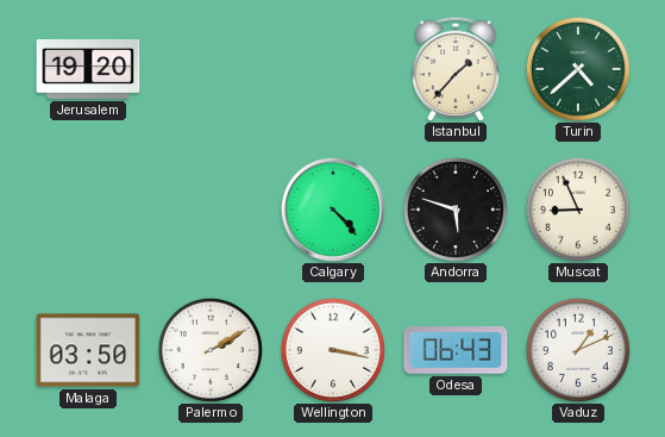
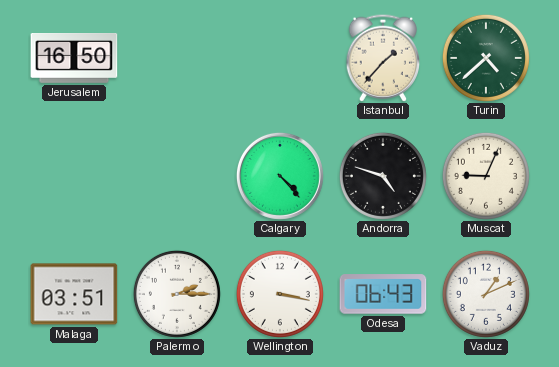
Jerusalem: 19:20 -> 16:50 (74, 59)
Andorra: 5:48 -> 4:48 (383, 176)
Muscat: 8:56 -> 9:04 (486, 176)
Malaga: 03:50 -> 03:51 (74, 294)
Palermo: 2:10 -> 2:15 (177, 294)
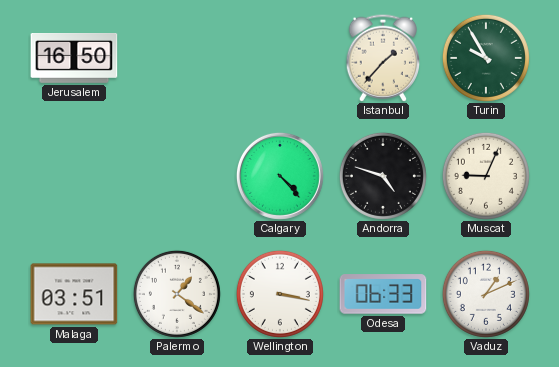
Turin: 4:38 -> 9:55 (486, 58)
Palermo: 2:15 -> 1:21 (177, 294)
Odesa: 06:43 -> 06:33 (383, 294)
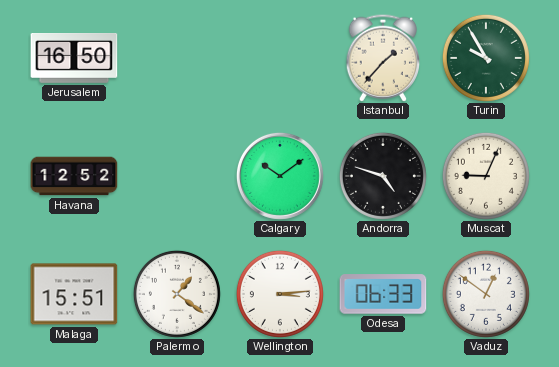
Havana: none -> 12:52 (74, 176)
Calgary: 4:23 -> 10:09 (280, 176)
Malaga: 03:51 -> 15:51 (74, 294)
Wellington: 3:17 -> 3:14 (280, 294)
Vaduz: 1:11 -> 12:51 (486, 294)
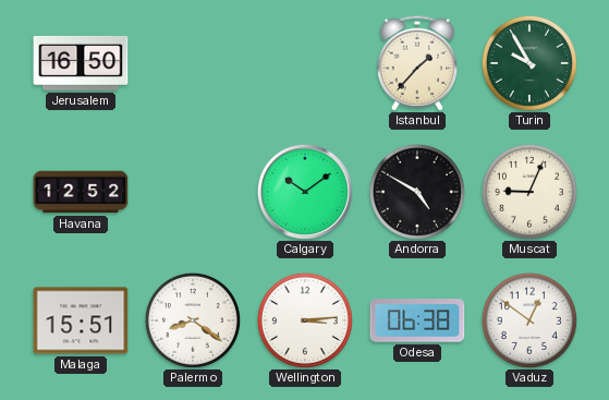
Andorra: 4:48 -> 4:50 (417, 192)
Palermo: 1:21 -> 8:21 (193, 320)
Odesa: 06:33 -> 06:38 (417, 320)
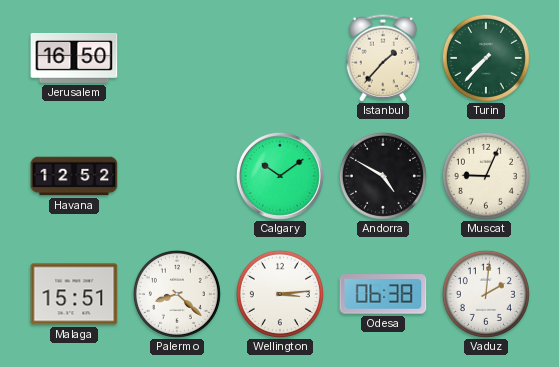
Turin: 9:55 -> 7:37 (486, 58)
Palermo: 8:21 -> 8:22 (177, 294)
Vaduz: 12:51 -> 2:01 (486, 294)
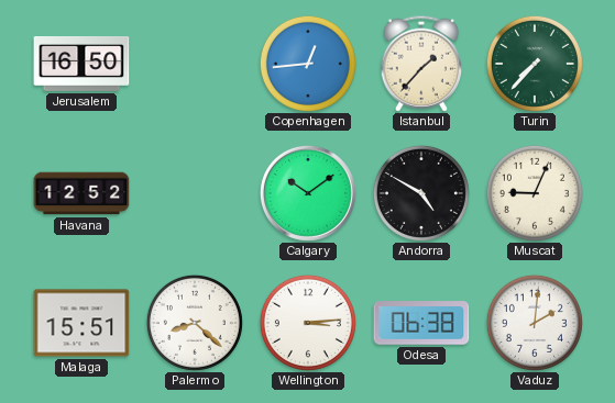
Copenhagen: none -> 12:44 (308, 64)
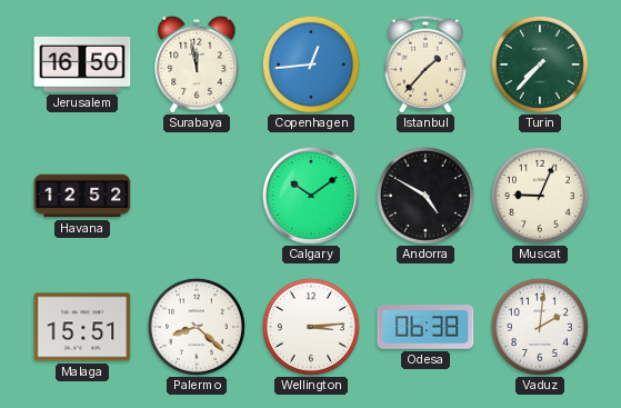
Surabaya: none -> 11:58 (197, 64)
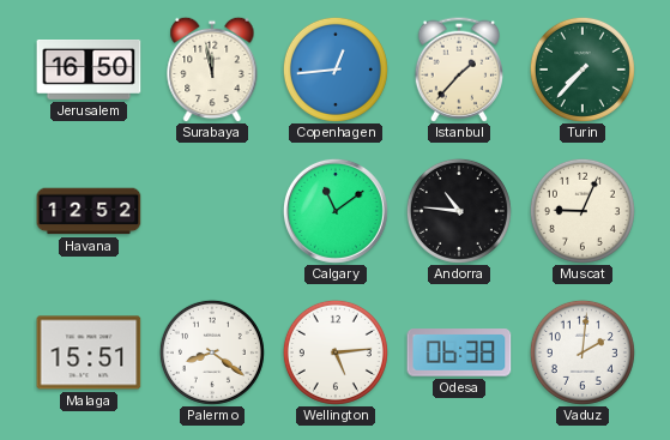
Calgary: 10:09 -> 11:09 (336, 211)
Andorra: 4:50 -> 10:46 (459, 211)
Palermo: 8:22 -> 8:21 (212, 352)
Wellington: 3:14 -> 5:14 (336, 352)
